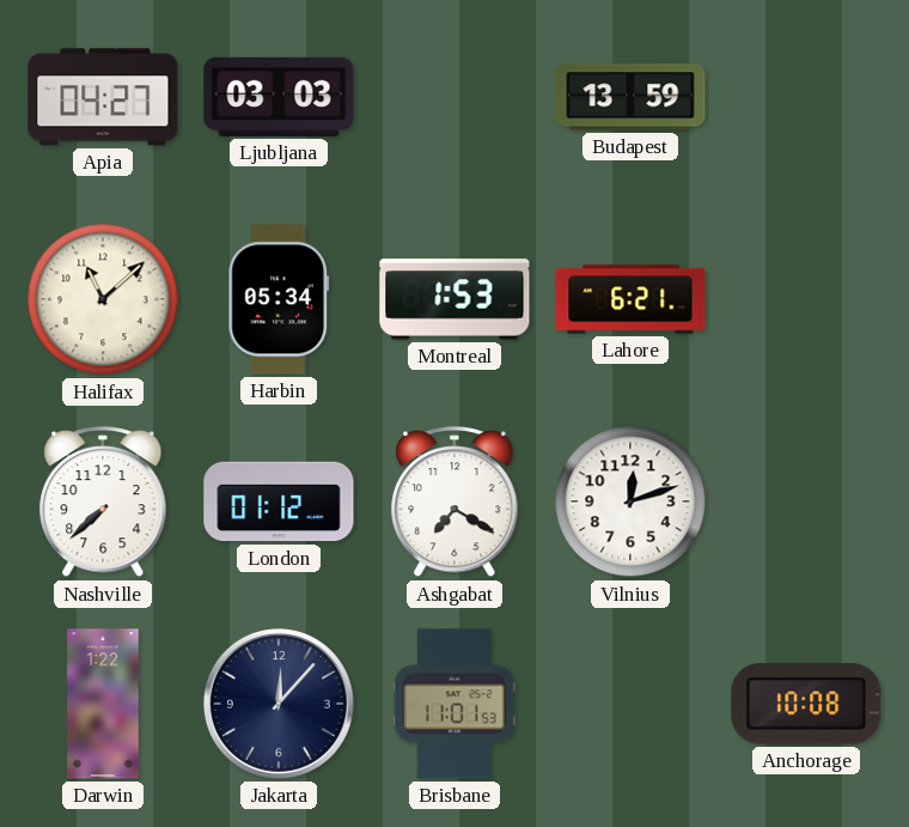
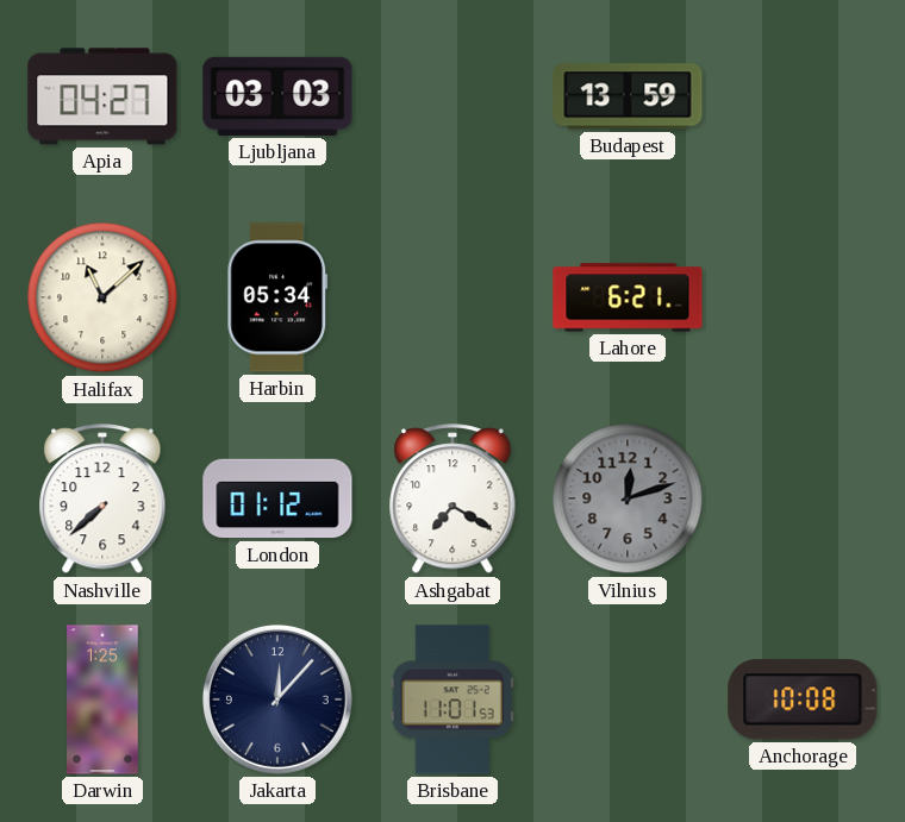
Montreal: 1:53 -> none (455, 299)
Vilnius dial: white -> grey (628, 498)
Darwin: 1:22 -> 1:25 (102, 699)
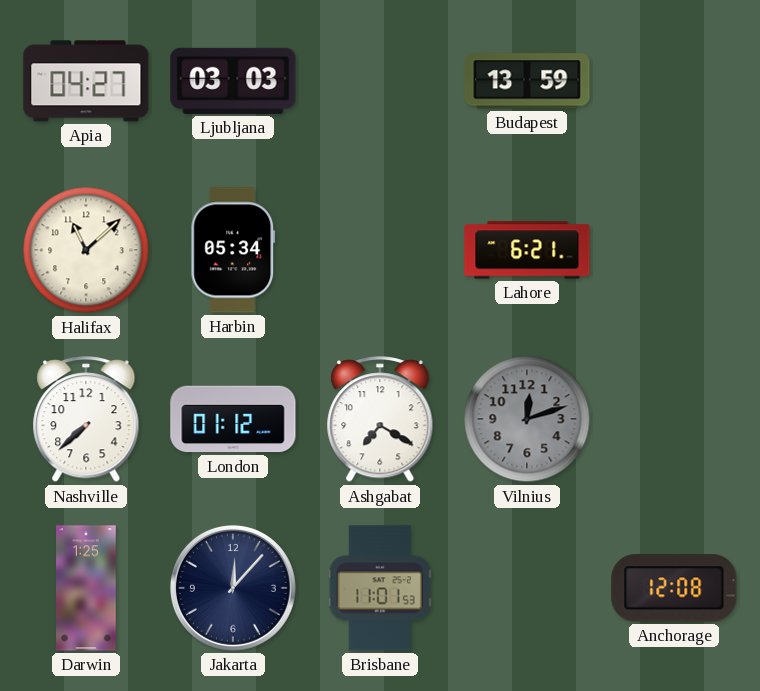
Anchorage: 10:08 -> 12:08 (674, 588)
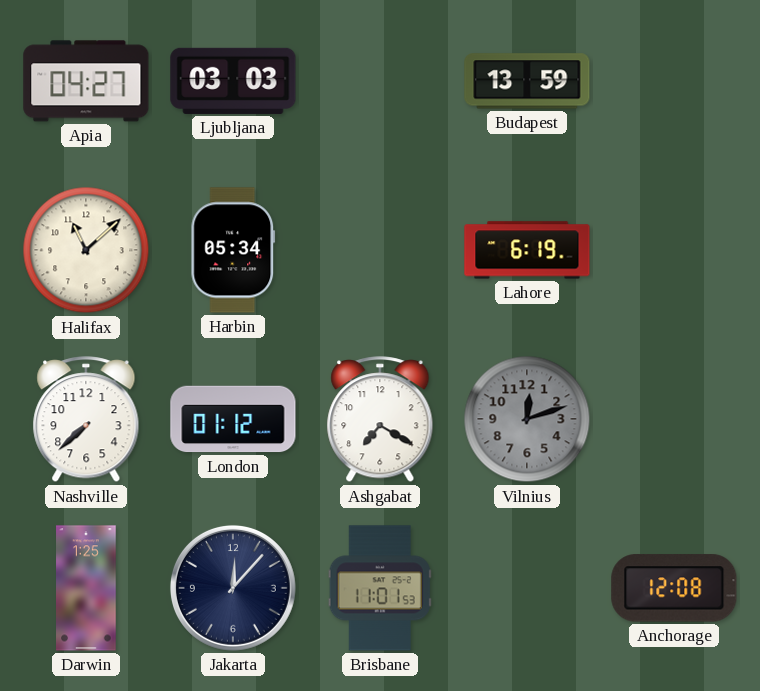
Lahore: 6:21 -> 6:19 (527, 250)
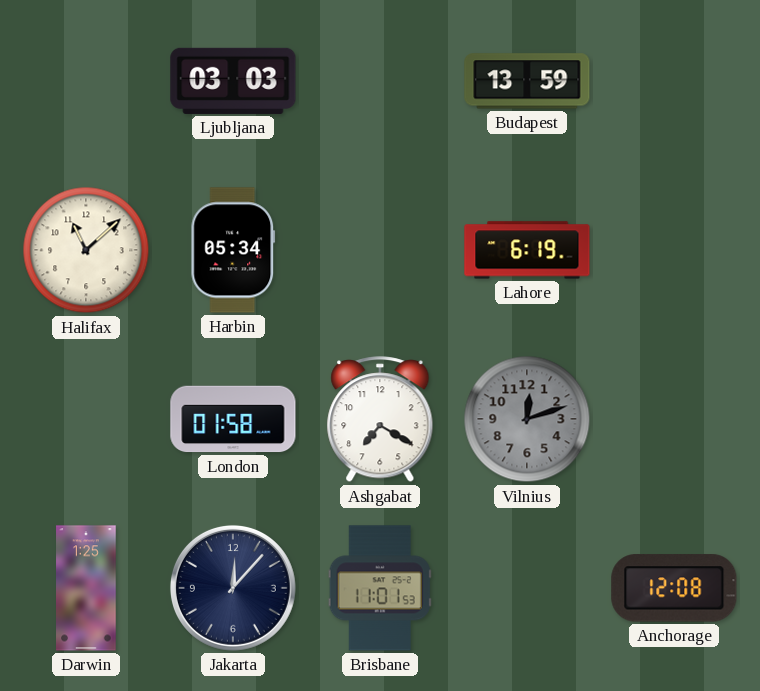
Apia: 04:27 -> none (86, 81)
Nashville: 7:38 -> none (86, 420)
London: 01:12 -> 01:58 (233, 419)
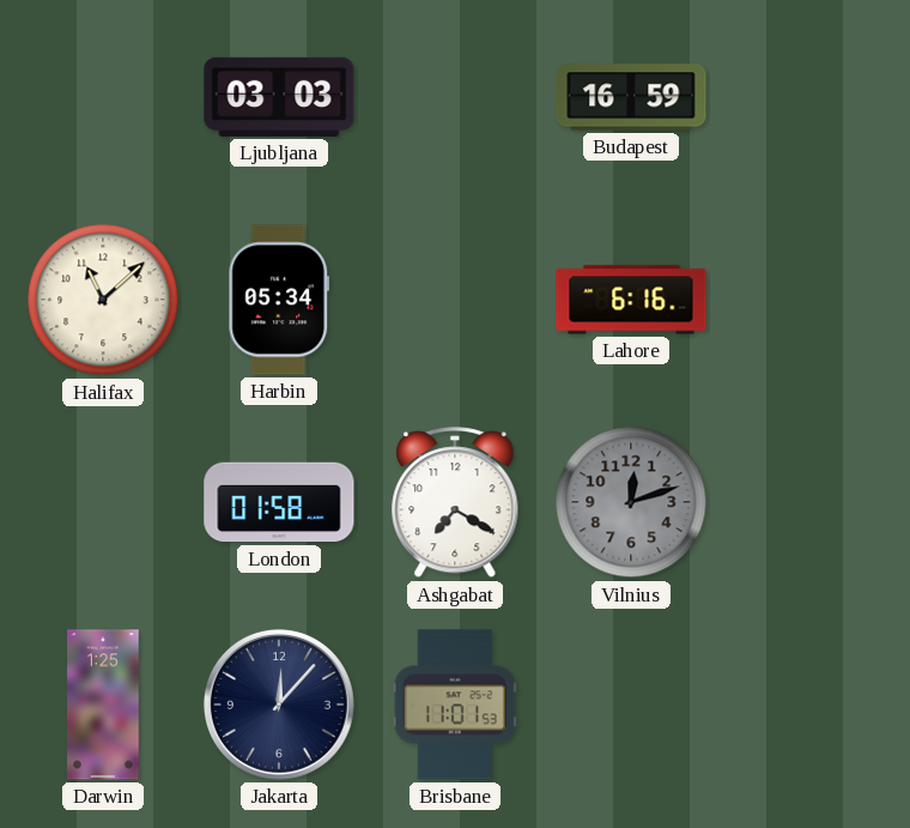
Budapest: 13:59 -> 16:59 (631, 97)
Lahore: 6:19 -> 6:16 (631, 300)
Anchorage: 12:08 -> none (674, 588)
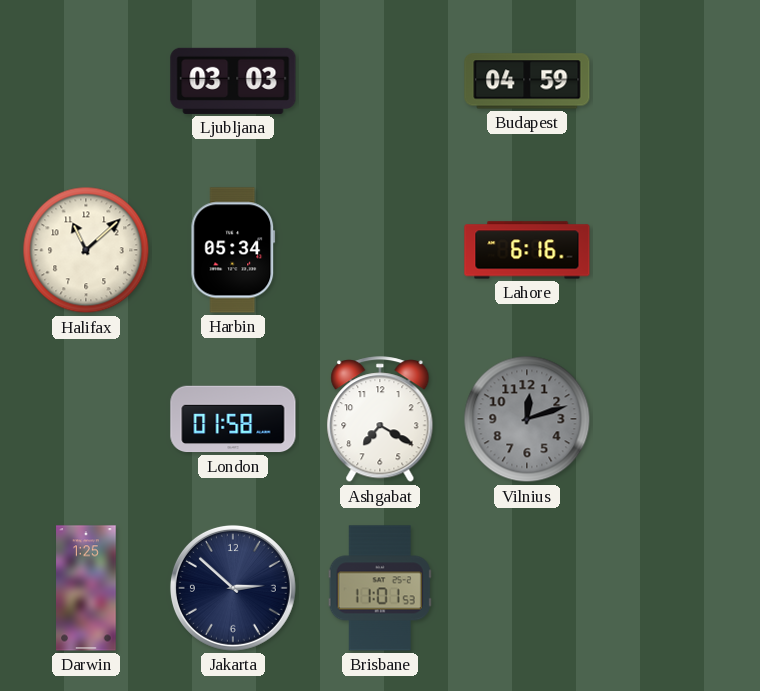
Budapest: 16:59 -> 04:59 (527, 81)
Jakarta: 12:07 -> 2:52 (233, 588)
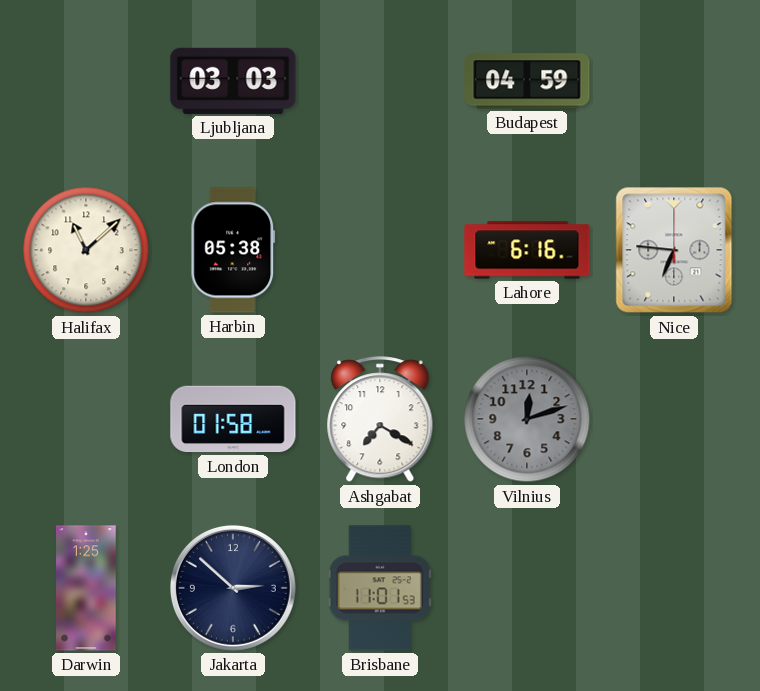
Harbin: 05:34 -> 05:38 (233, 250)
Nice: none -> 6:46 (674, 250)
